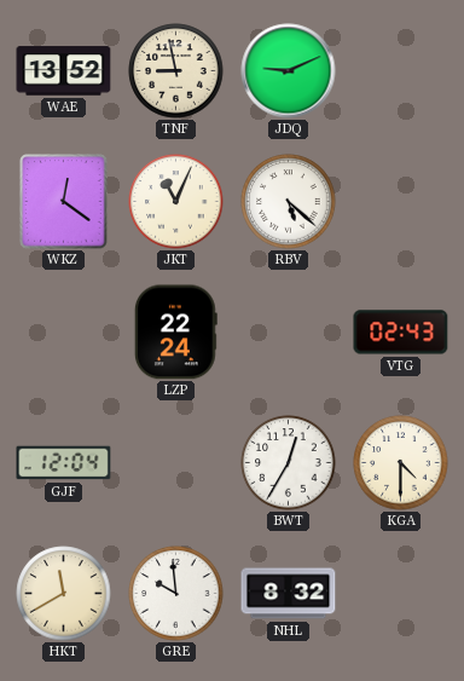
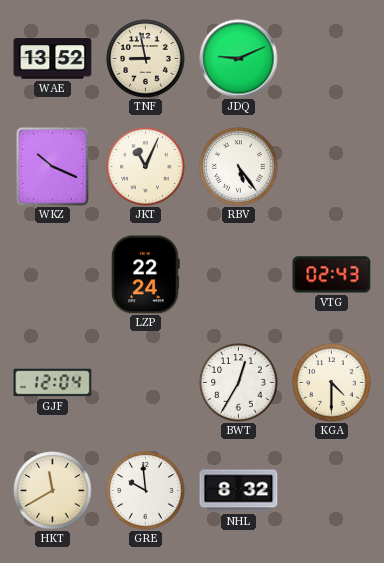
WKZ: 12:21 -> 10:19 (53, 167)
RBV: 5:22 -> 5:24 (239, 167)
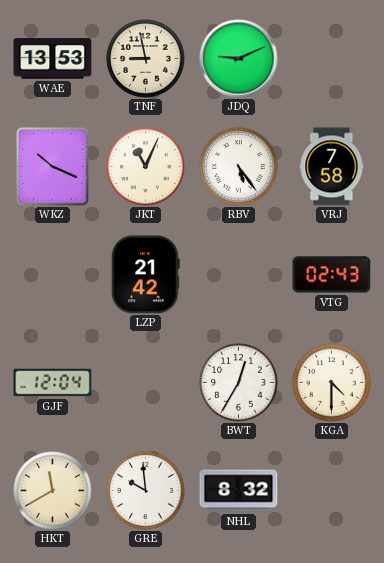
WAE: 13:52 -> 13:53 (53, 59)
VRJ: none -> 7:58 (332, 167)
LZP: 22:24 -> 21:42 (145, 275)
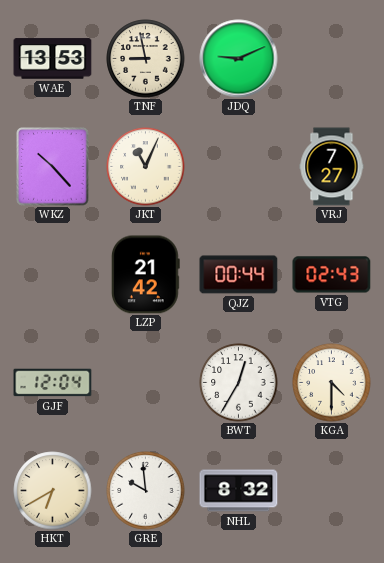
WKZ: 10:19 -> 10:23 (53, 167)
RBV: 5:24 -> none (239, 167)
VRJ: 7:58 -> 7:27 (332, 167)
QJZ: none -> 00:44 (239, 275)
HKT: 11:40 -> 6:40 (53, 491)
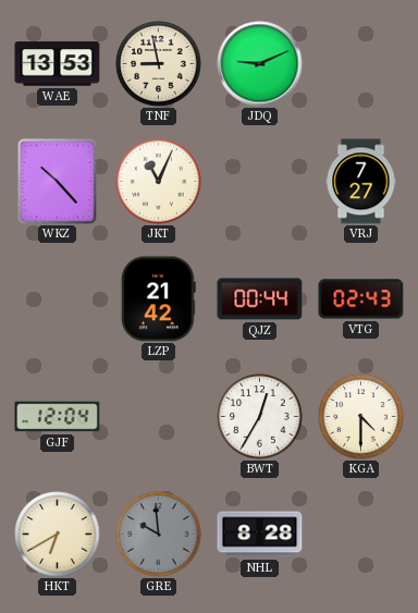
GRE dial: white -> grey (159, 535)
NHL: 8:32 -> 8:28 (260, 535)
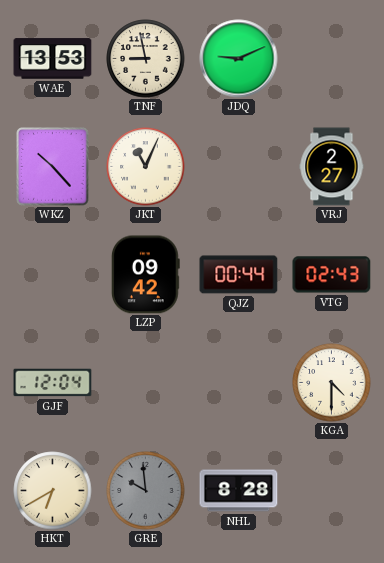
VRJ: 7:27 -> 2:27 (332, 167)
LZP: 21:42 -> 09:42 (145, 275)
BWT: 12:35 -> none (260, 417)
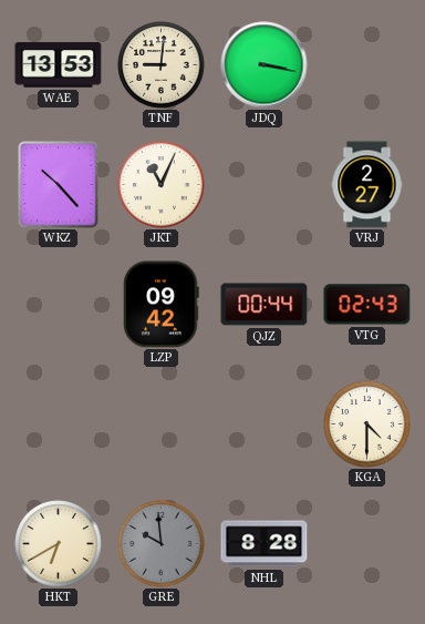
TNF: 8:58 -> 9:01 (162, 65)
JDQ: 9:11 -> 3:17 (265, 65)
GJF: 12:04 -> none (53, 383)
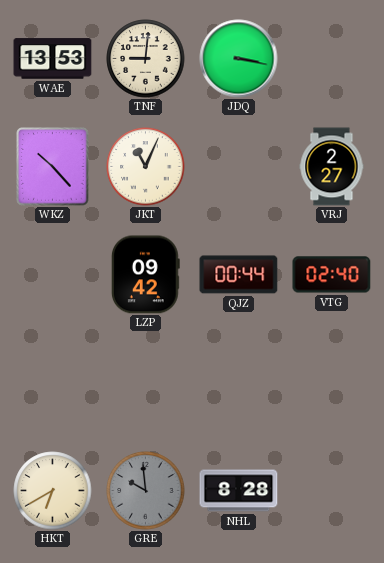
VTG: 02:43 -> 02:40 (332, 275)
KGA: 4:30 -> none (367, 424)
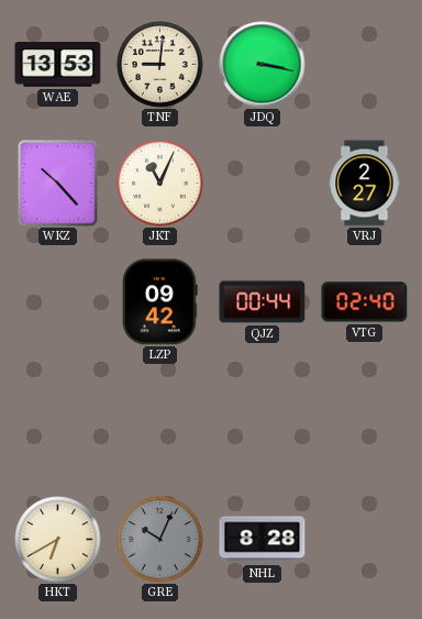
GRE: 9:59 -> 10:04 (160, 540)
